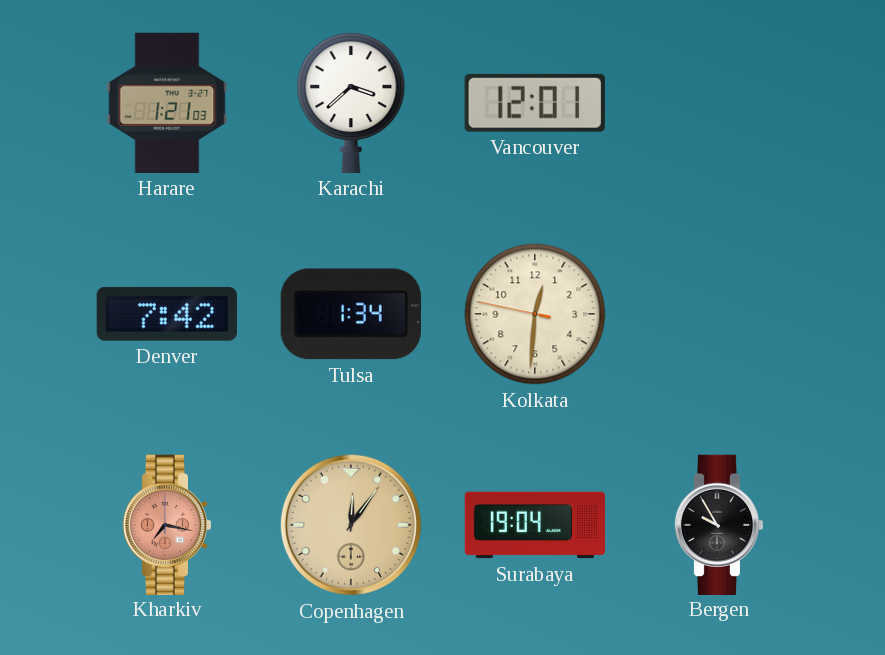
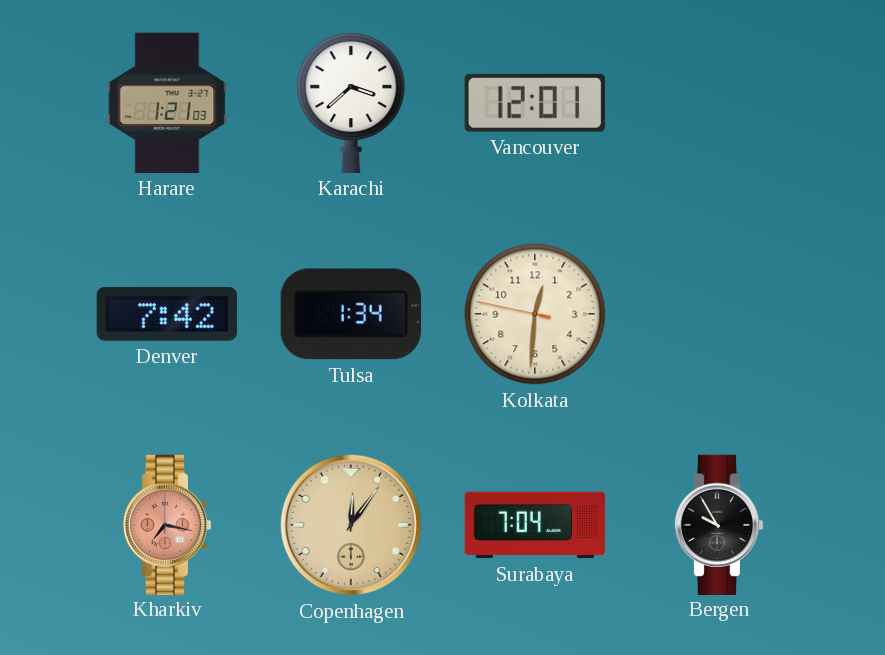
Surabaya: 19:04 -> 7:04 (534, 525)
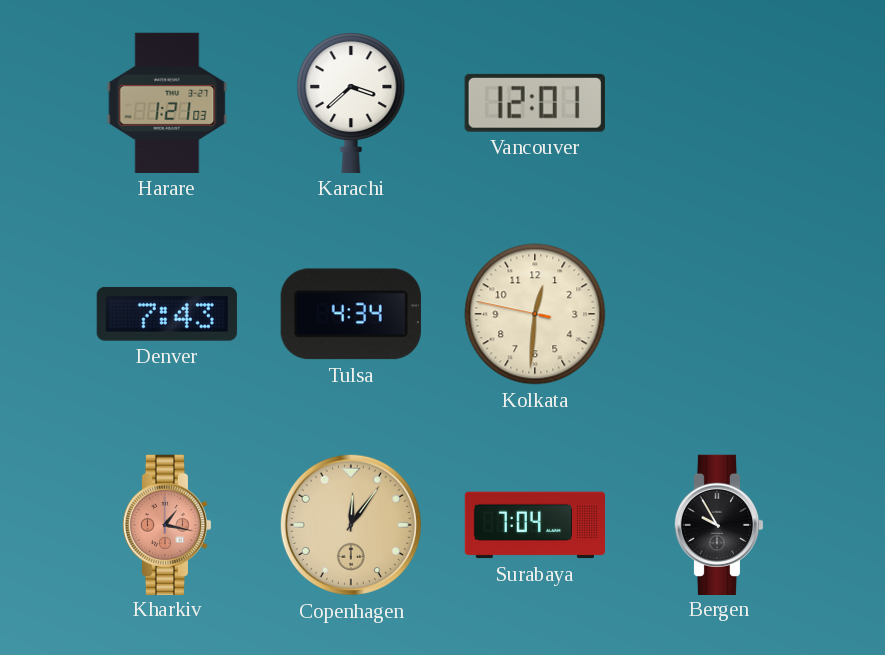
Denver: 7:42 -> 7:43 (167, 314)
Tulsa: 1:34 -> 4:34 (351, 314)
Kharkiv: 7:17 -> 1:17 (167, 524)
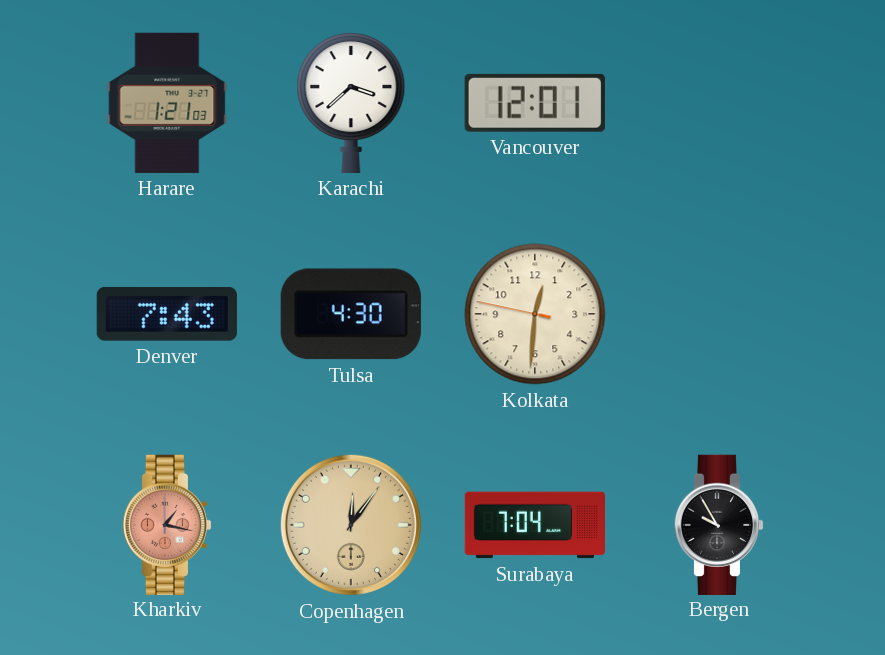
Tulsa: 4:34 -> 4:30 (351, 314)
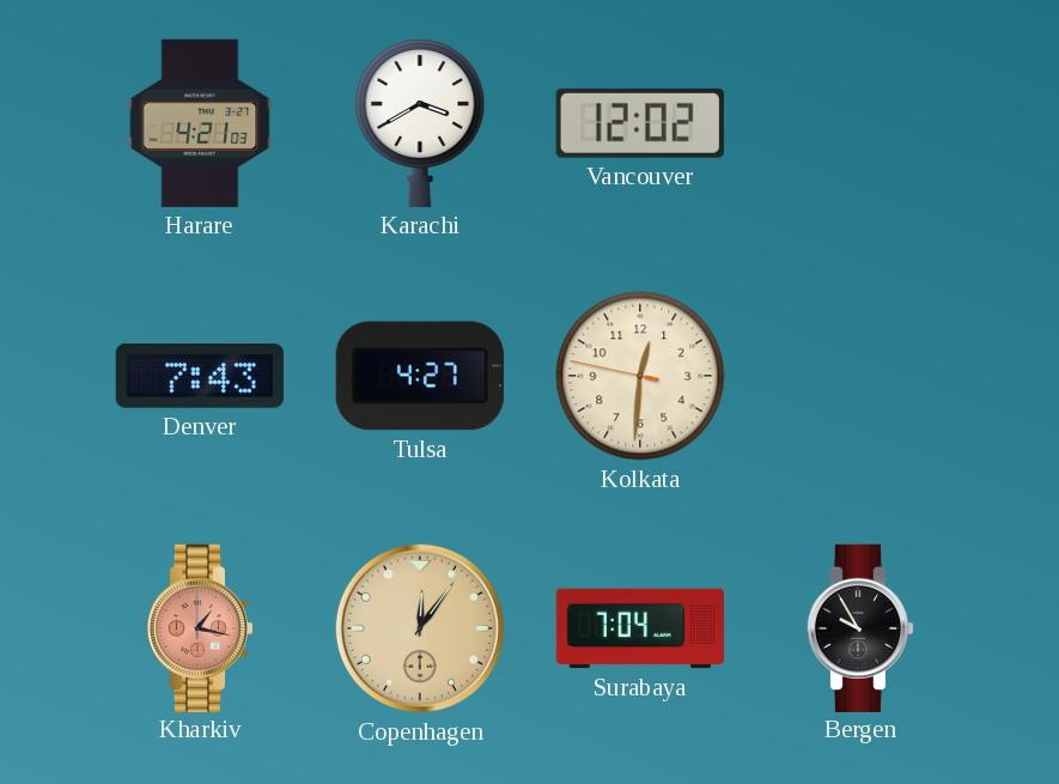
Harare: 1:21 -> 4:21 (200, 123)
Karachi: 3:38 -> 3:40 (420, 123)
Vancouver: 12:01 -> 12:02 (640, 123)
Tulsa: 4:30 -> 4:27 (420, 376)
